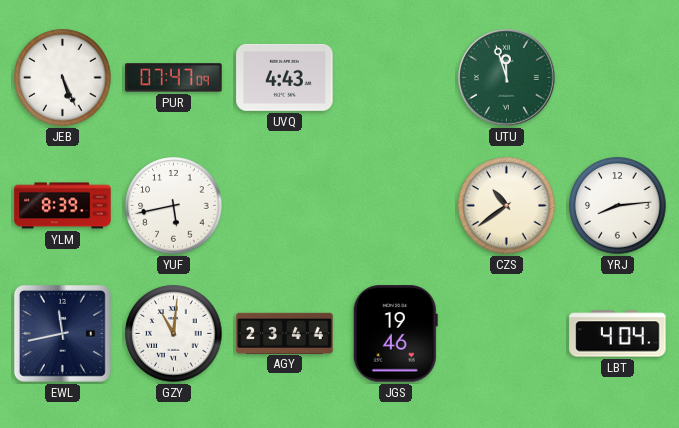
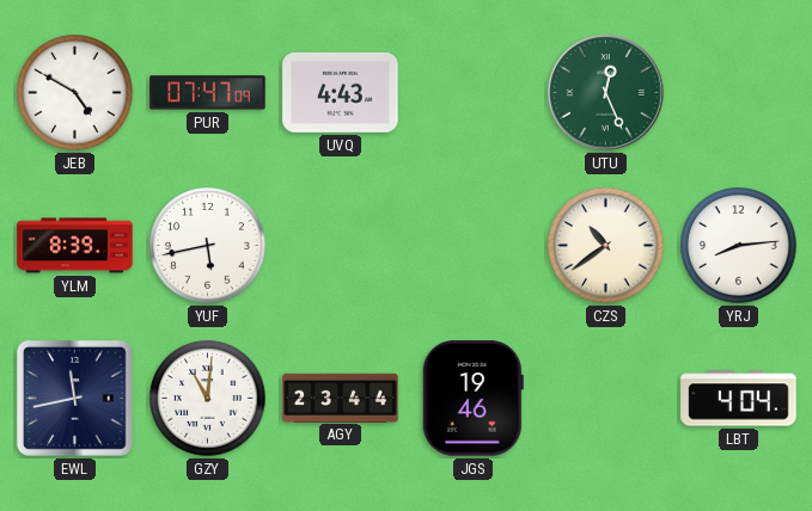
JEB: 5:26 -> 4:50 (75, 93)
UTU: 11:57 -> 12:26 (606, 93)
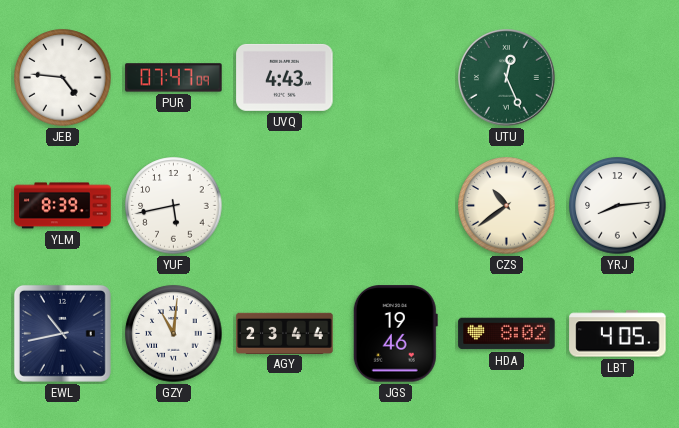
JEB: 4:50 -> 4:46 (63, 78)
EWL: 11:43 -> 10:43 (62, 333)
HDA: none -> 8:02 (507, 334)
LBT: 4:04 -> 4:05 (618, 334)
